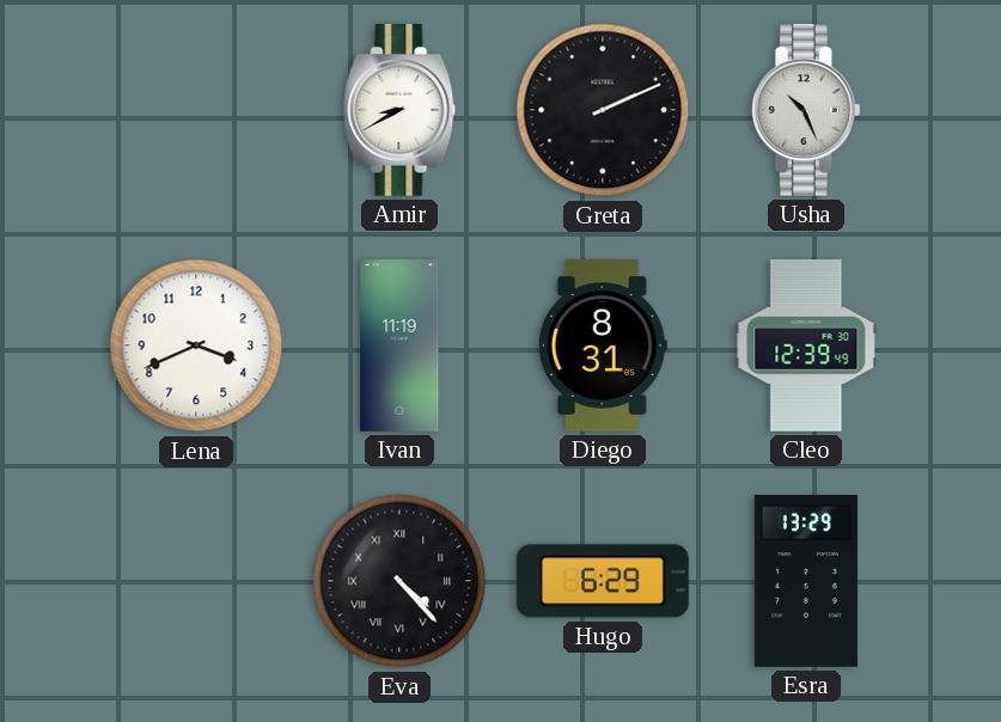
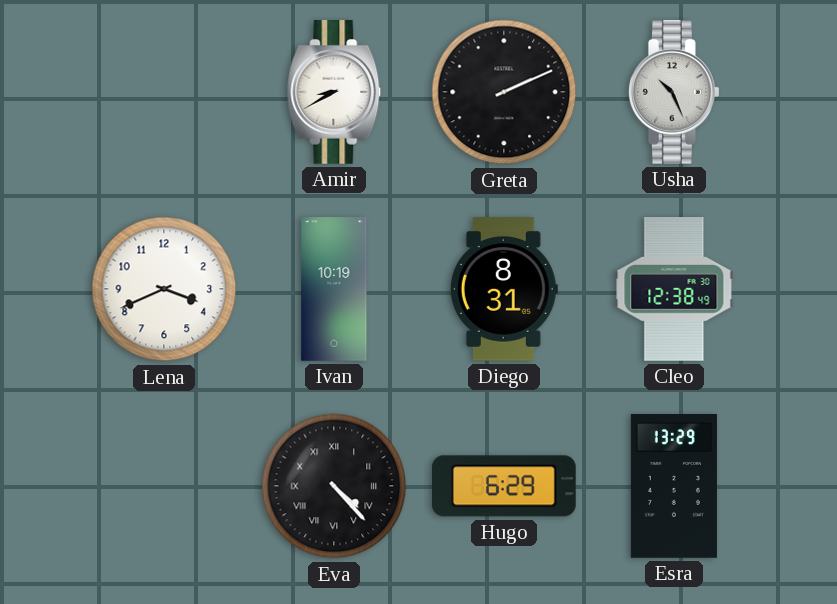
Ivan: 11:19 -> 10:19 (334, 289)
Cleo: 12:39 -> 12:38 (674, 290)
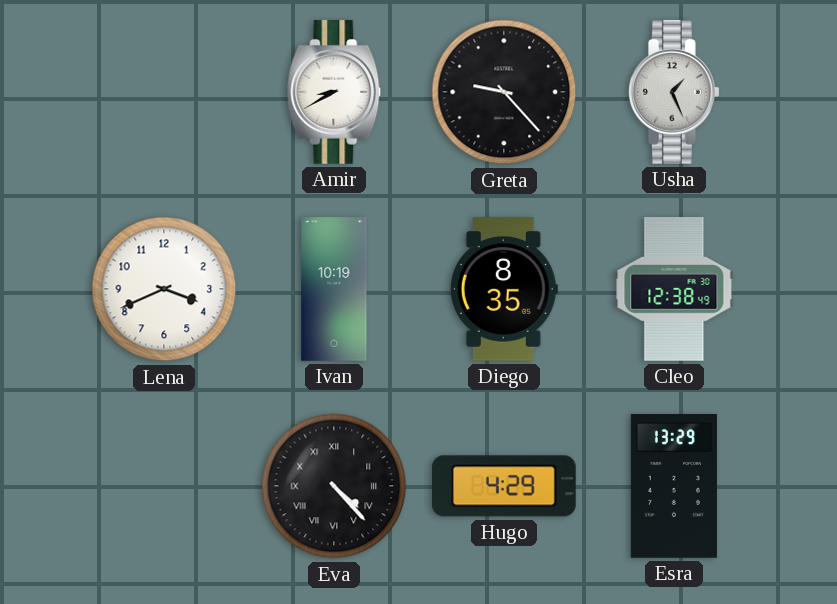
Greta: 2:11 -> 9:23 (504, 92)
Usha: 10:26 -> 1:26 (674, 93)
Diego: 8:31 -> 8:35 (504, 289)
Hugo: 6:29 -> 4:29 (504, 486)
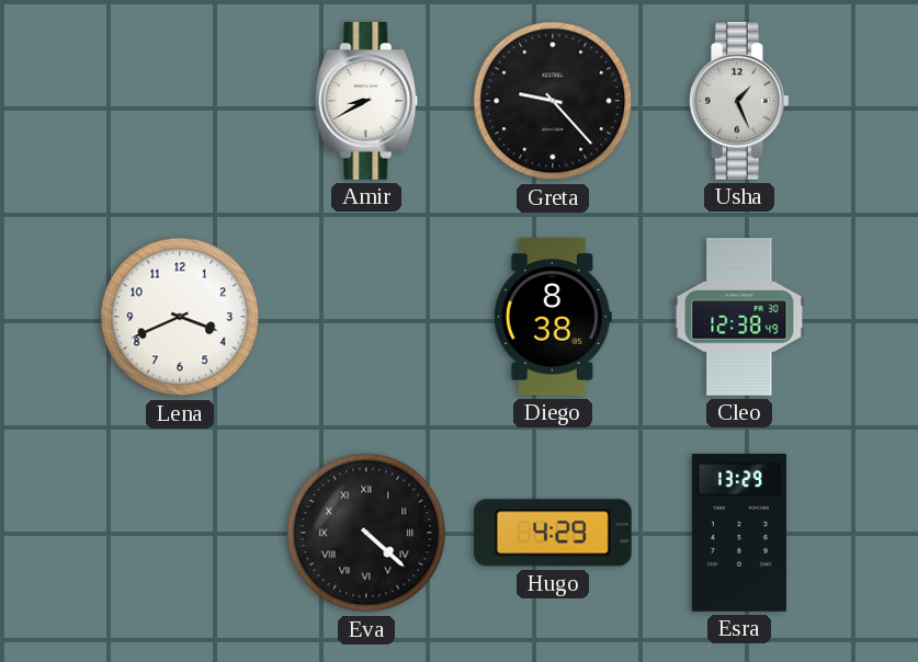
Ivan: 10:19 -> none (334, 289)
Diego: 8:35 -> 8:38 (553, 317)
Eva: 4:23 -> 4:22 (366, 533)
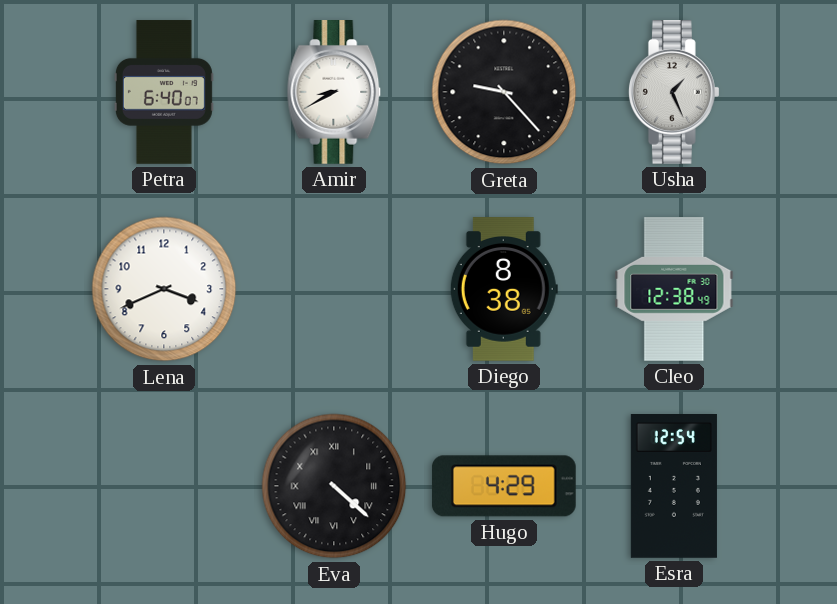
Petra: none -> 6:40 (164, 92)
Esra: 13:29 -> 12:54 (674, 487)
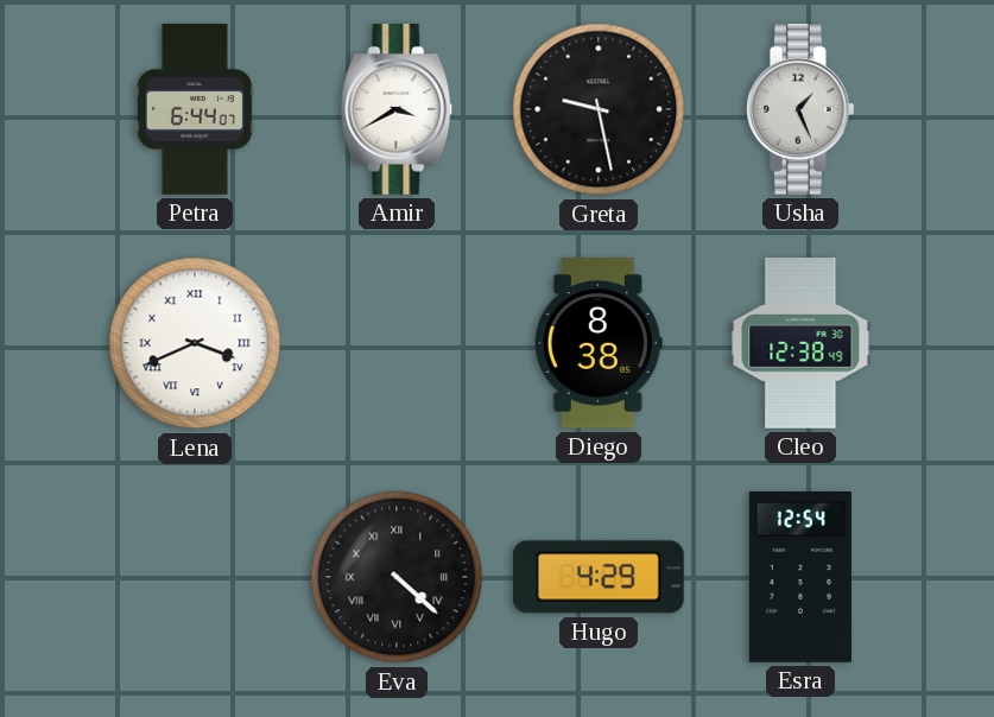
Petra: 6:40 -> 6:44 (195, 109)
Amir: 8:40 -> 3:40 (397, 110)
Greta: 9:23 -> 9:28 (599, 109)
Lena numerals: Arabic -> Roman (195, 343)
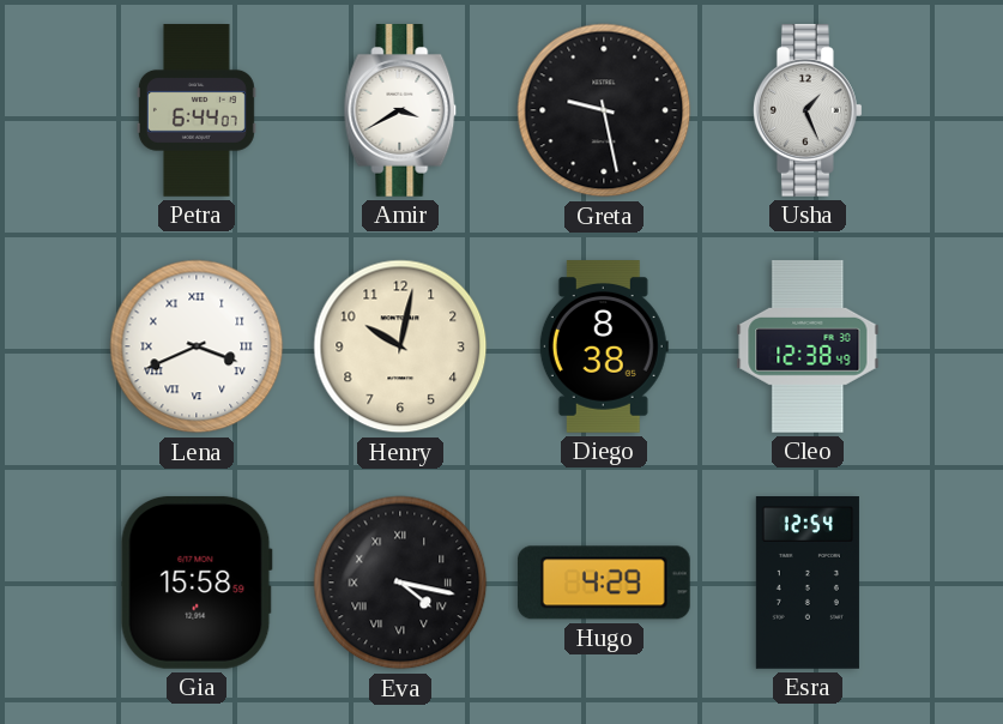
Henry: none -> 10:02 (400, 346)
Gia: none -> 15:58 (197, 583)
Eva: 4:22 -> 4:17 (400, 583)
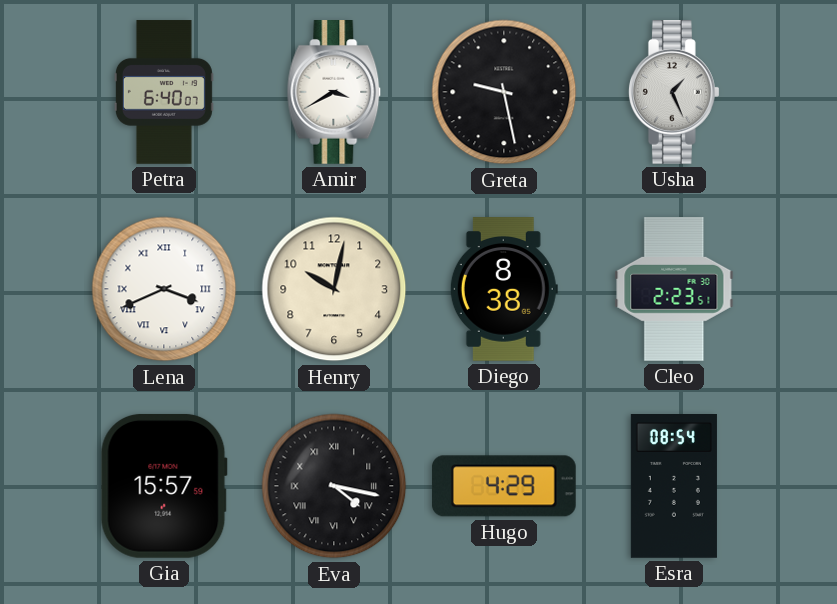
Petra: 6:44 -> 6:40 (164, 92)
Cleo: 12:38 -> 2:23 (674, 290)
Gia: 15:58 -> 15:57 (164, 486)
Esra: 12:54 -> 08:54 (674, 487)
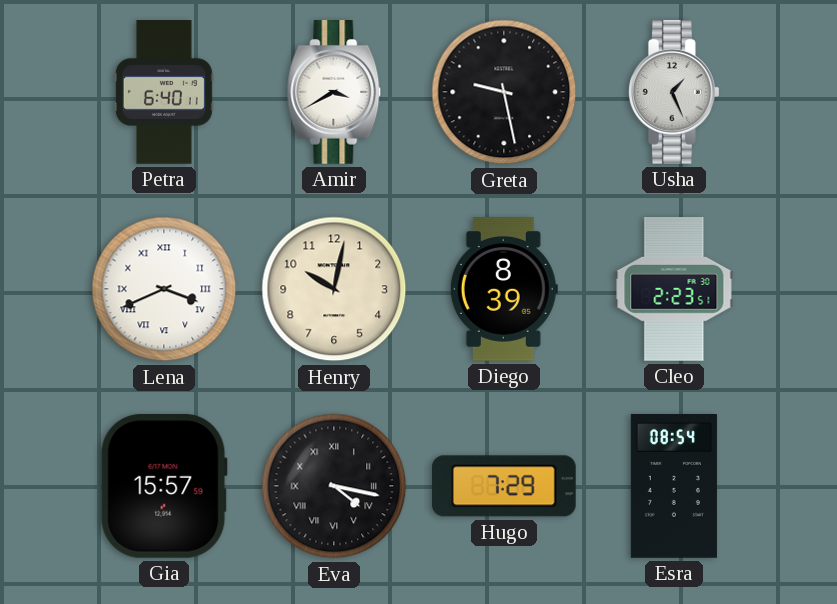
Petra: 6:40:07 -> 6:40:11 (164, 92)
Diego: 8:38 -> 8:39 (504, 289)
Hugo: 4:29 -> 7:29 (504, 486)
